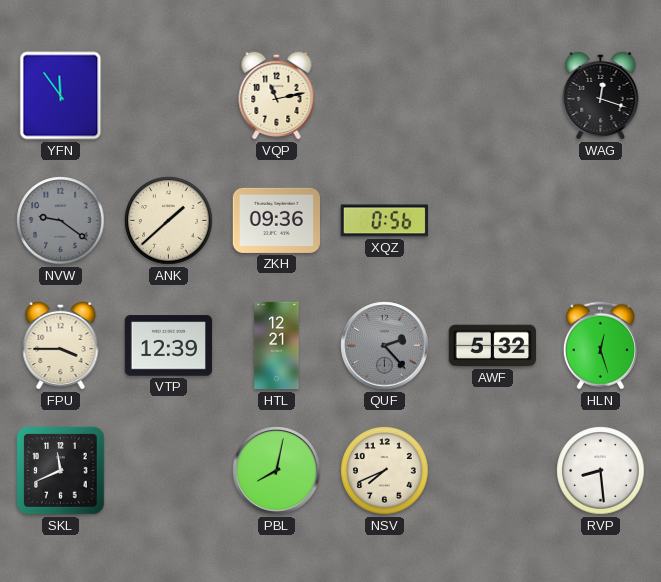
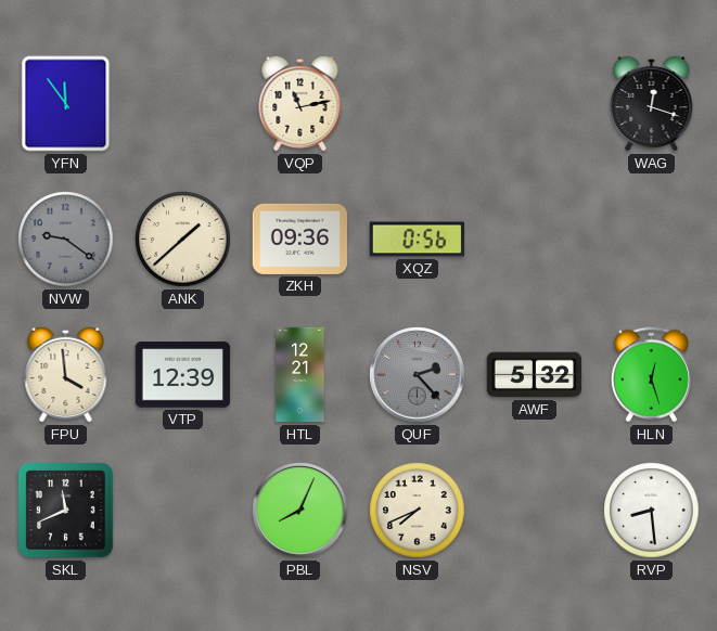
FPU: 3:45 -> 3:59 (66, 374)
PBL: 8:02 -> 8:04 (300, 511)
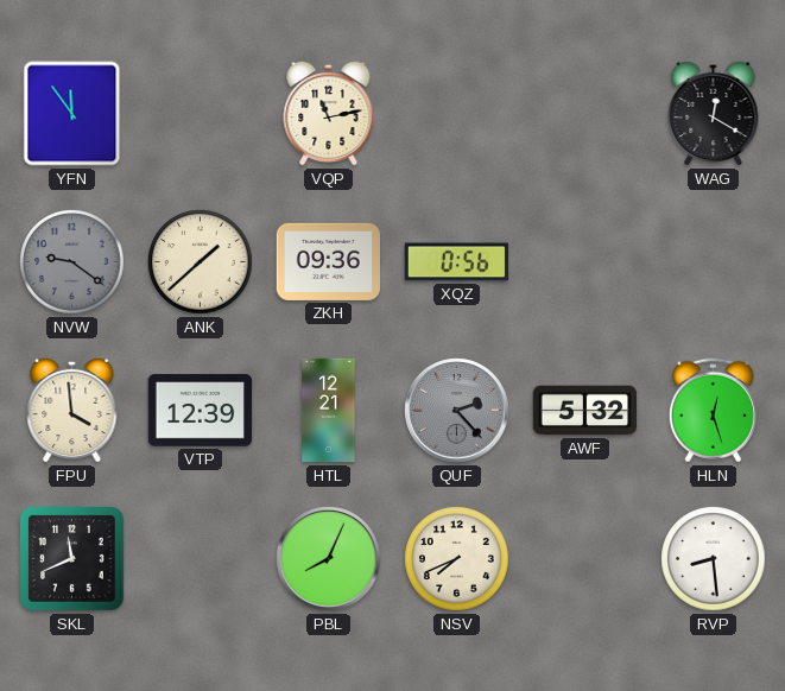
WAG: 12:18 -> 12:20 (714, 113)
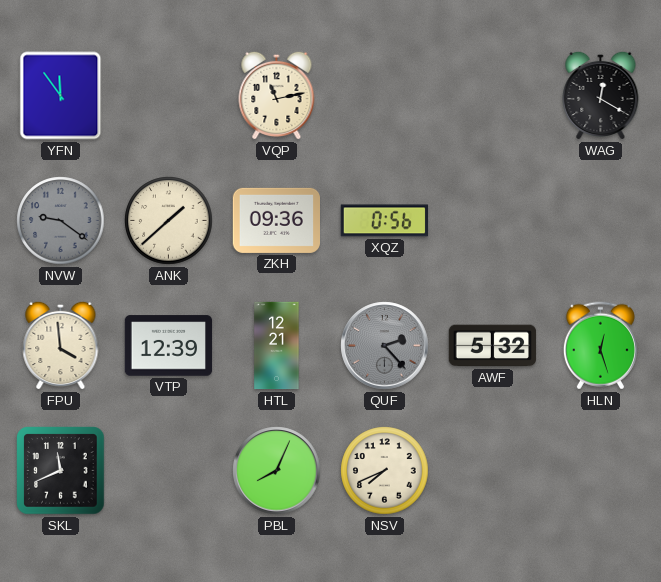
RVP: 8:29 -> none (714, 559)
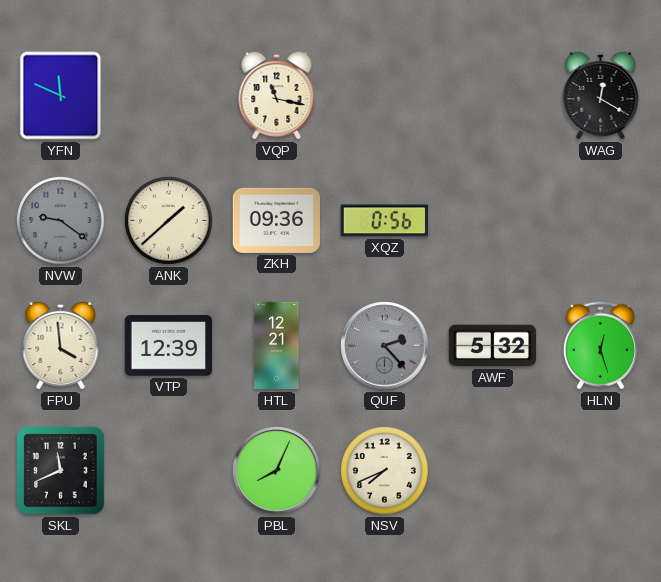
YFN: 11:54 -> 11:49 (61, 96)
VQP: 11:13 -> 11:17 (277, 95)
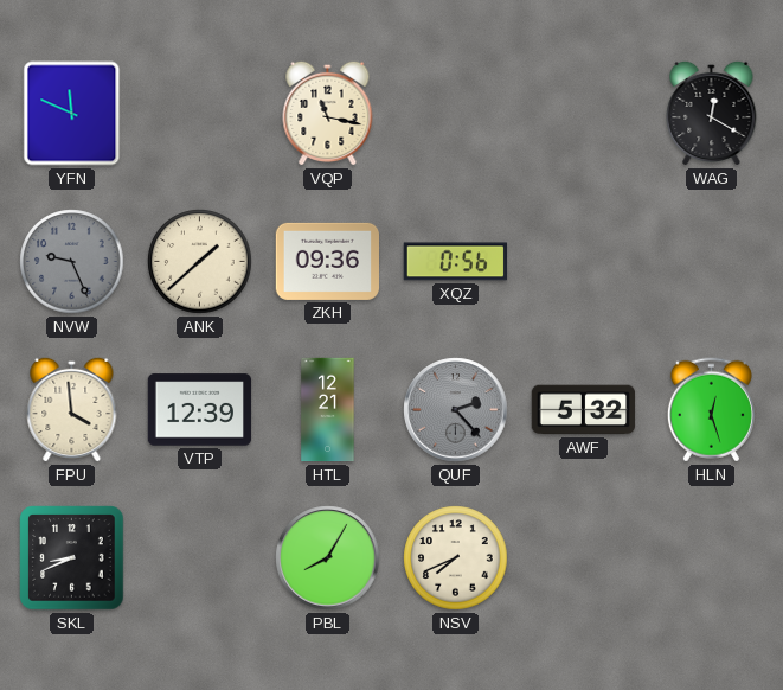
NVW: 9:21 -> 9:26 (72, 262)
SKL: 11:41 -> 8:41 (72, 558)
PBL: 8:04 -> 8:05 (328, 558)
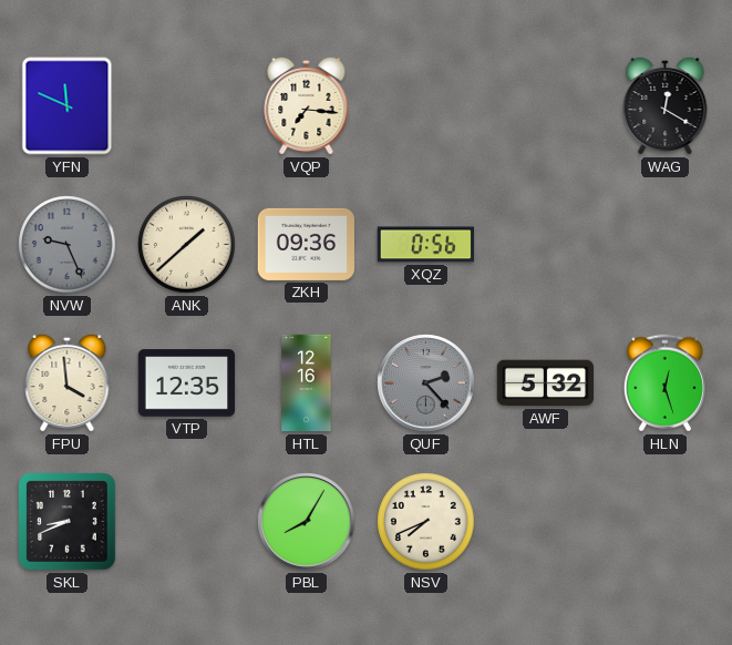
VQP: 11:17 -> 7:16 (307, 105)
VTP: 12:39 -> 12:35 (187, 383)
HTL: 12:21 -> 12:16 (307, 383)
